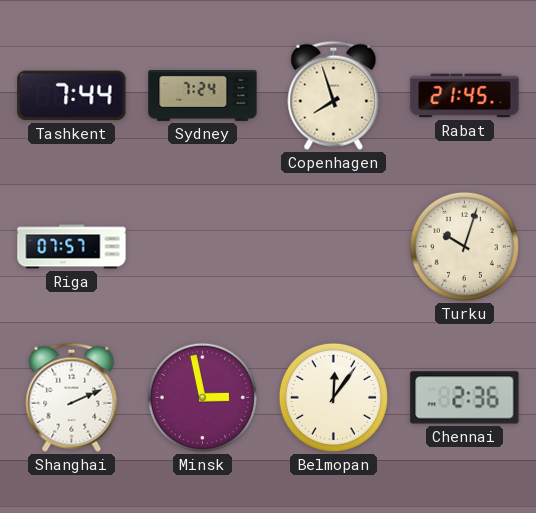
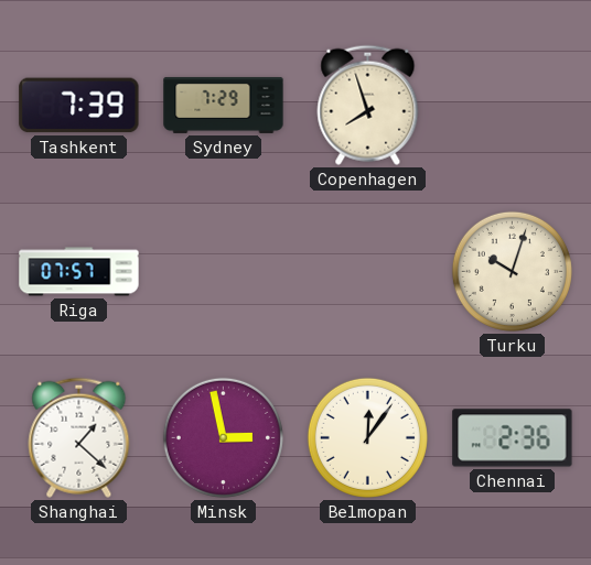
Tashkent: 7:44 -> 7:39 (79, 106)
Sydney: 7:24 -> 7:29 (224, 105)
Rabat: 21:45 -> none (465, 96)
Shanghai: 2:11 -> 1:22 (79, 437)
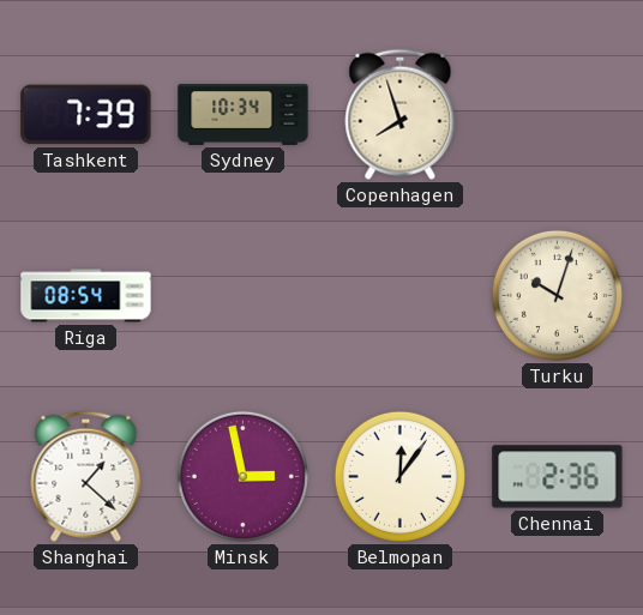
Sydney: 7:29 -> 10:34 (244, 114)
Riga: 07:57 -> 08:54 (86, 296)
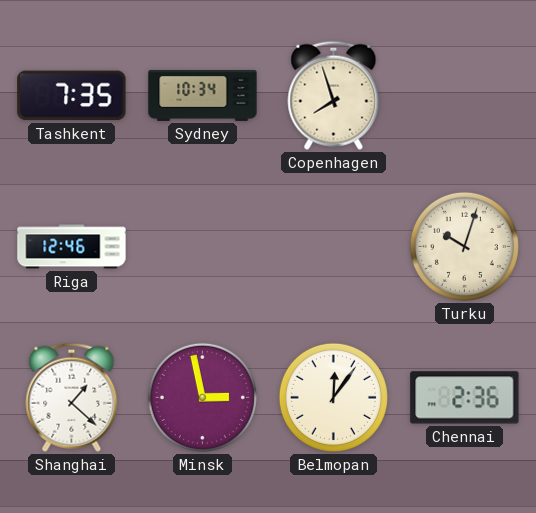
Tashkent: 7:39 -> 7:35 (72, 96)
Riga: 08:54 -> 12:46 (72, 247)
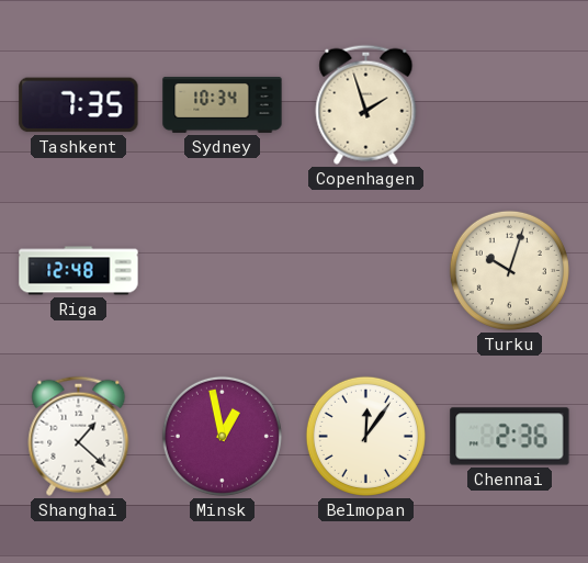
Copenhagen: 7:57 -> 1:57 (366, 104)
Riga: 12:46 -> 12:48 (79, 271)
Minsk: 2:58 -> 12:58 (222, 436)
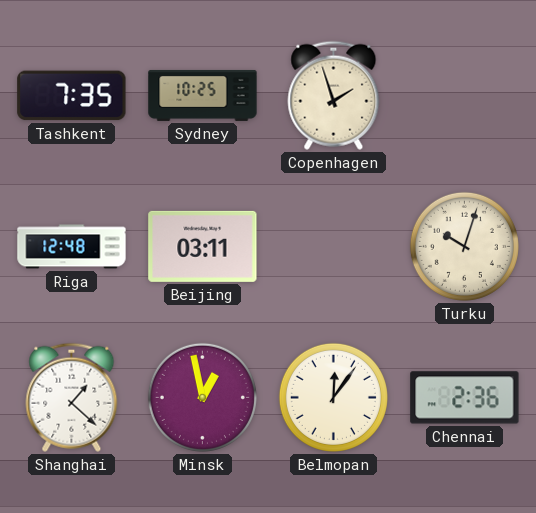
Sydney: 10:34 -> 10:25 (203, 95)
Beijing: none -> 03:11 (203, 246)
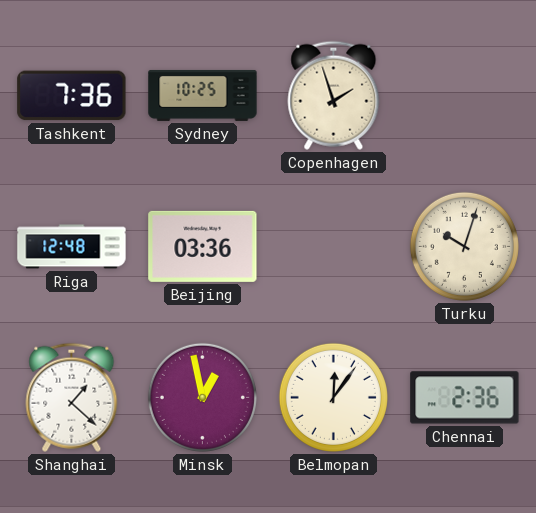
Tashkent: 7:35 -> 7:36 (72, 96)
Beijing: 03:11 -> 03:36 (203, 246)
